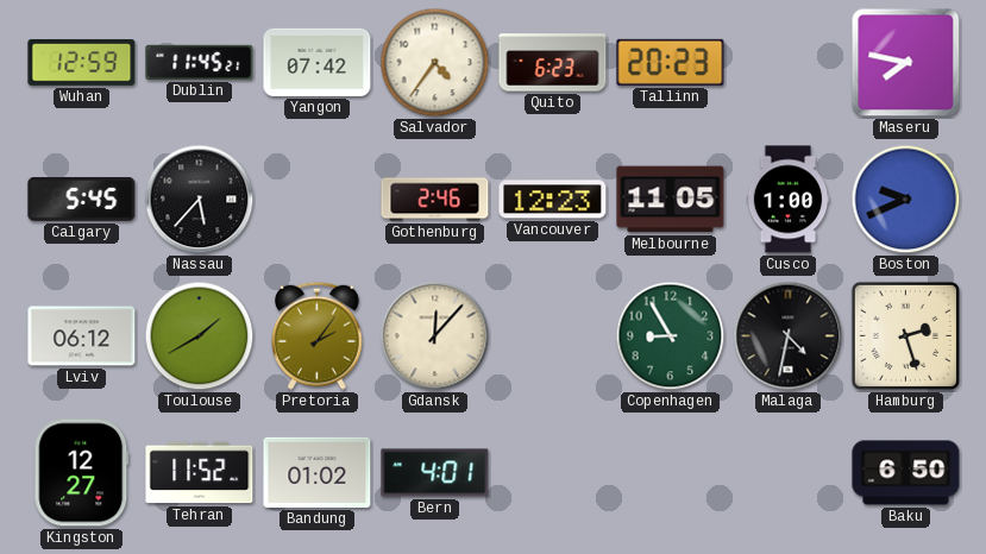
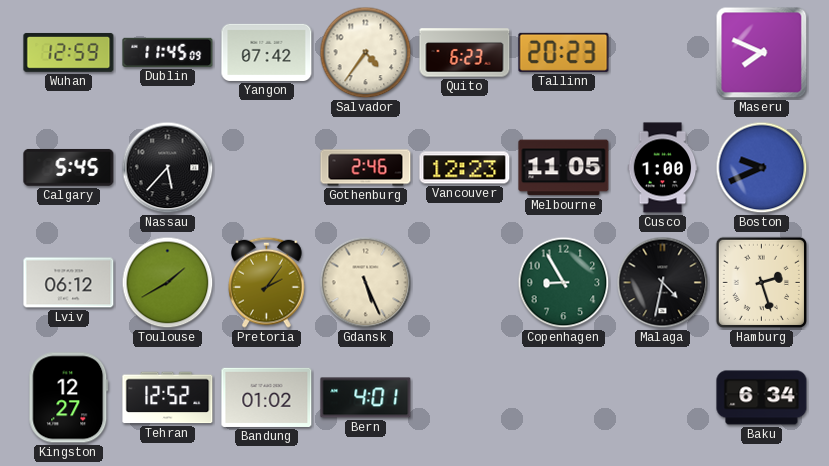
Dublin: 11:45:21 -> 11:45:09 (168, 52)
Maseru: 7:47 -> 7:49 (762, 53)
Gdansk: 12:07 -> 5:26 (366, 283)
Tehran: 11:52 -> 12:52 (168, 398)
Baku: 6:50 -> 6:34 (762, 398)
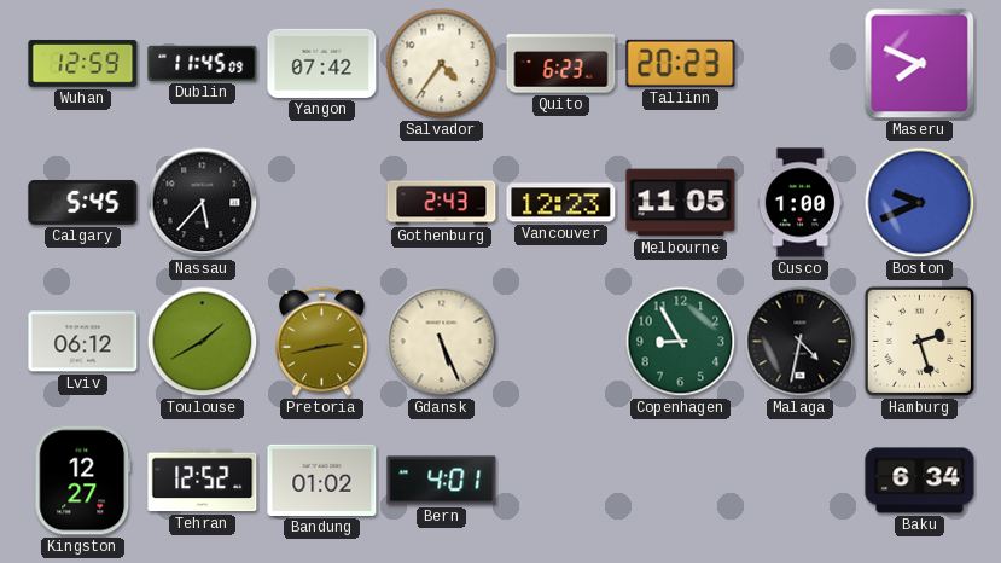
Gothenburg: 2:46 -> 2:43 (442, 203)
Pretoria: 2:06 -> 2:43 (322, 341)
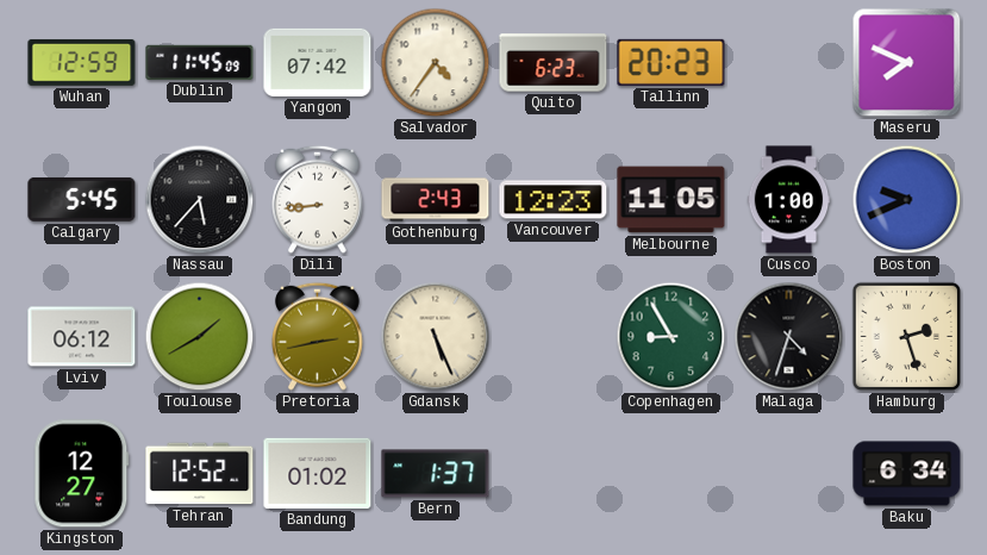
Dili: none -> 8:44 (318, 199)
Malaga: 4:32 -> 4:33 (789, 337)
Bern: 4:01 -> 1:37 (436, 474)
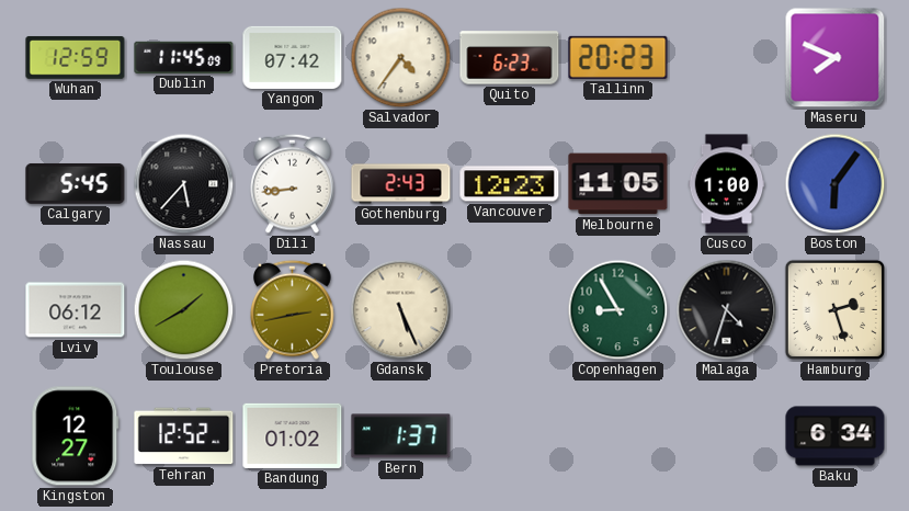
Boston: 9:41 -> 6:06 (836, 184)
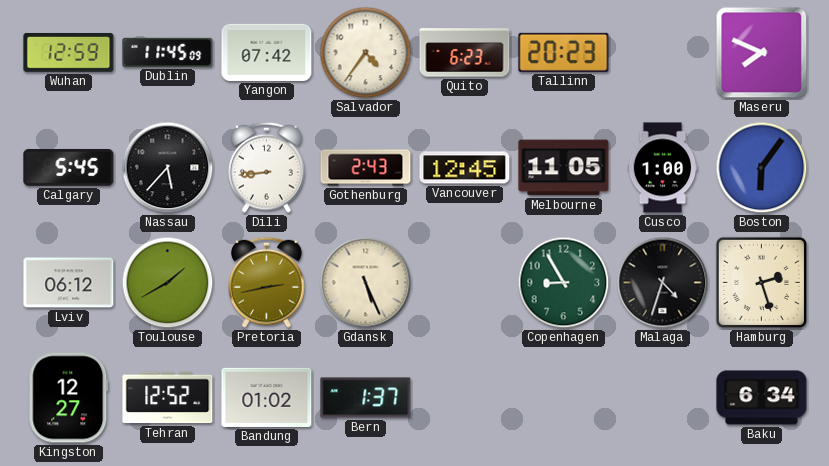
Vancouver: 12:23 -> 12:45 (465, 168)
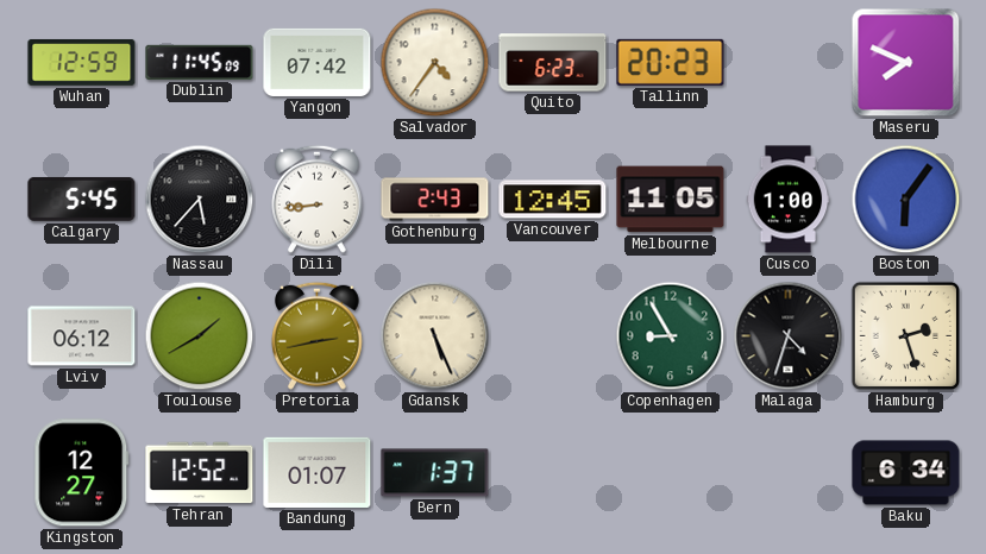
Bandung: 01:02 -> 01:07 (318, 472)
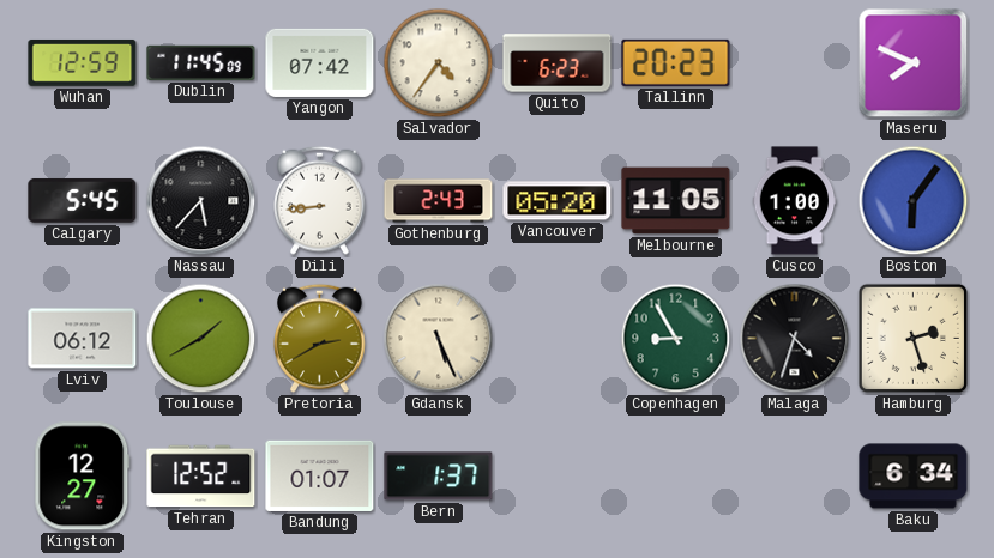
Vancouver: 12:45 -> 05:20 (558, 201)
Pretoria: 2:43 -> 2:40 (320, 338)
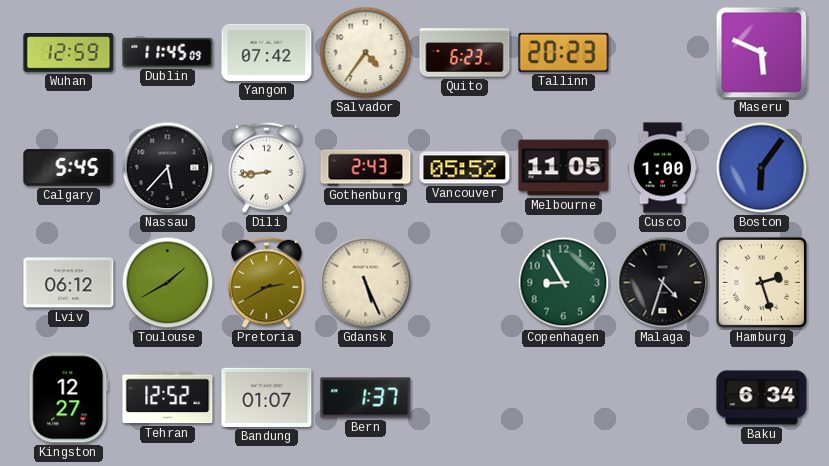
Maseru: 7:49 -> 5:49 (762, 53)
Vancouver: 05:20 -> 05:52 (465, 168)
